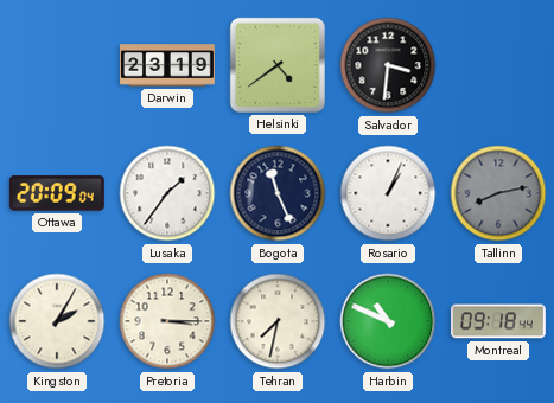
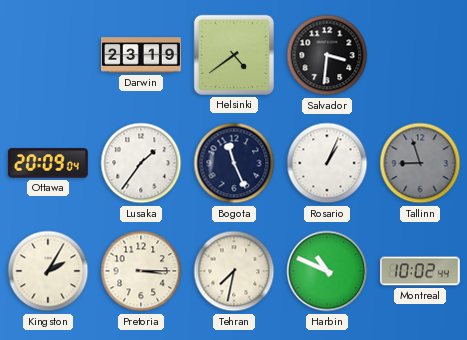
Tallinn: 8:13 -> 8:57 (420, 163)
Montreal: 09:18 -> 10:02 (420, 271)
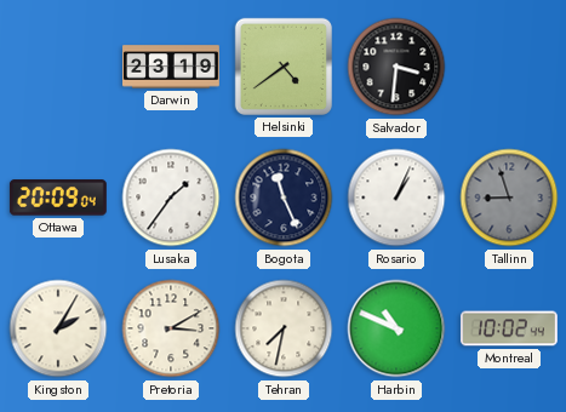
Pretoria: 3:15 -> 3:10 (171, 328)
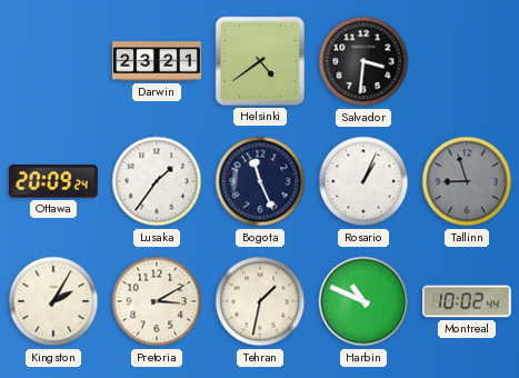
Darwin: 23:19 -> 23:21 (158, 61)
Ottawa: 20:09:04 -> 20:09:24 (53, 181)
Tehran: 7:32 -> 1:32 (260, 301)
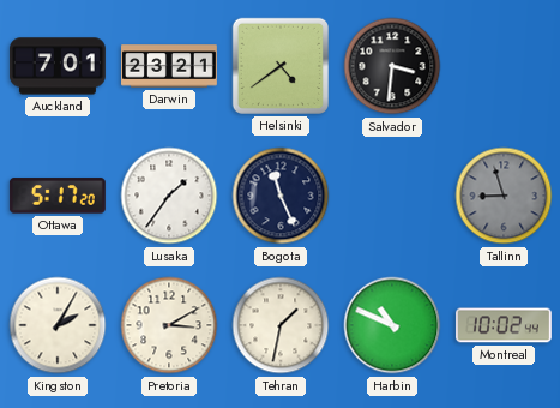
Auckland: none -> 7:01 (58, 66)
Ottawa: 20:09 -> 5:17 (58, 196)
Rosario: 1:04 -> none (363, 181)
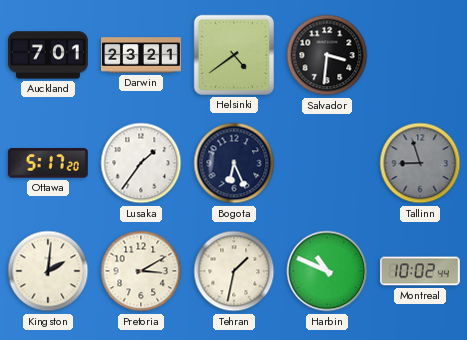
Bogota: 11:26 -> 6:26 (234, 163)
Kingston: 2:05 -> 2:01 (48, 271)
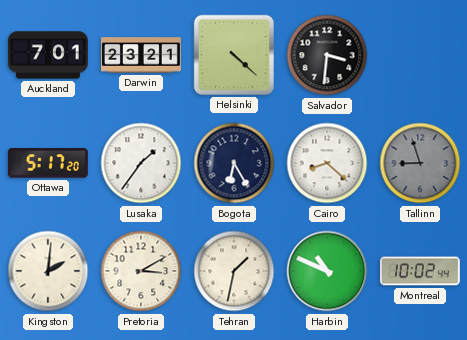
Helsinki: 4:39 -> 4:22 (234, 55)
Bogota: 6:26 -> 6:25 (234, 163)
Cairo: none -> 8:22 (327, 163)
